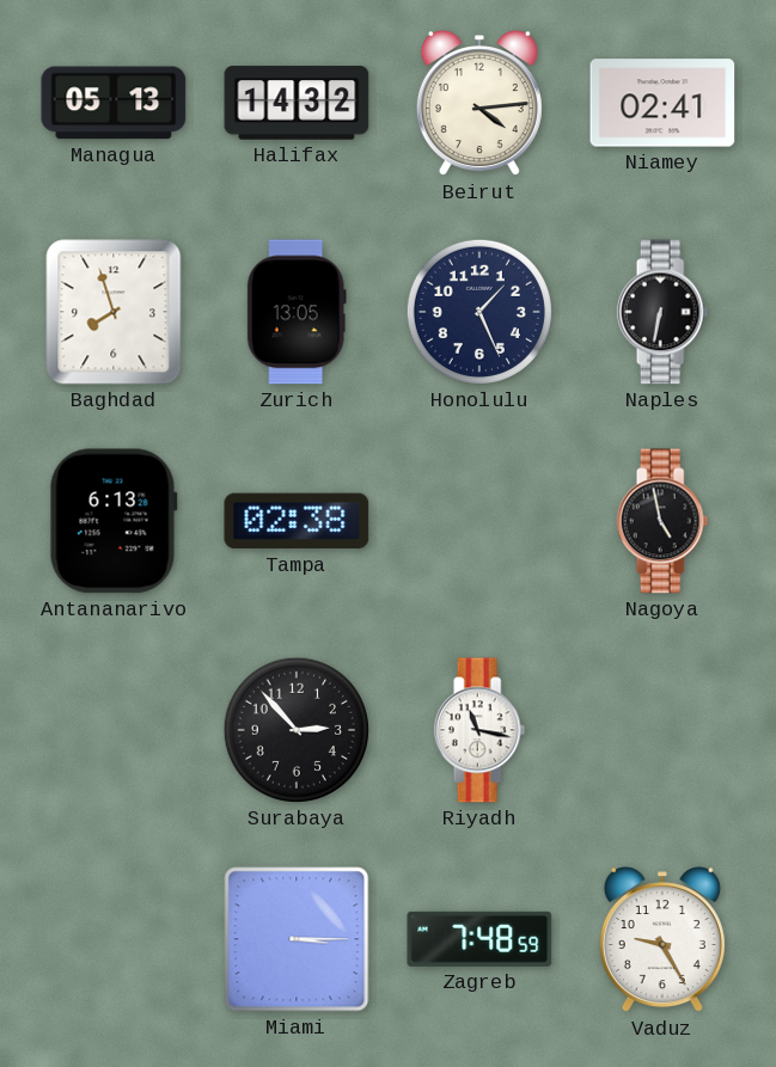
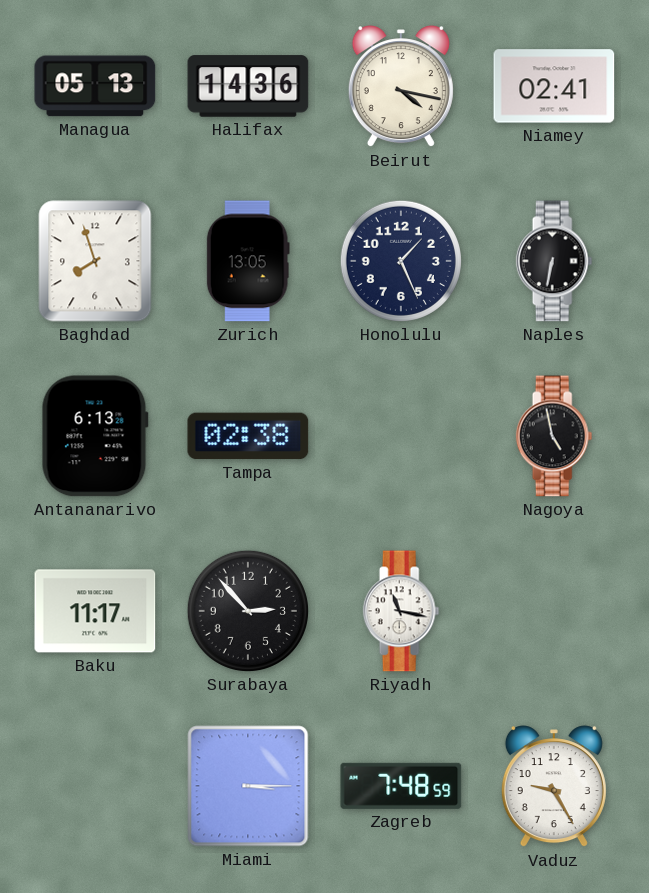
Halifax: 14:32 -> 14:36 (248, 86)
Beirut: 4:14 -> 4:17 (401, 87)
Baku: none -> 11:17 (95, 611)
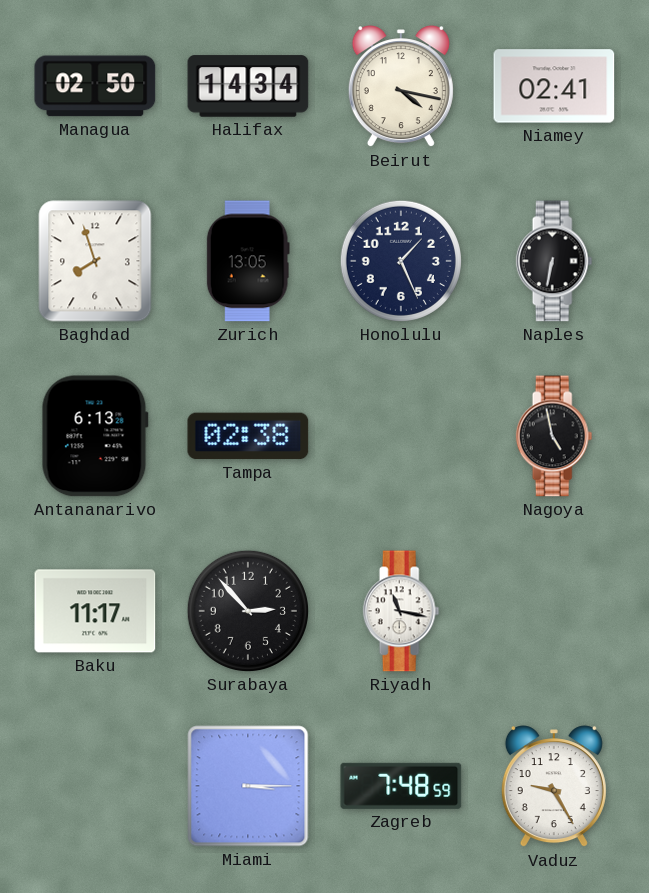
Managua: 05:13 -> 02:50 (95, 86)
Halifax: 14:36 -> 14:34 (248, 86)
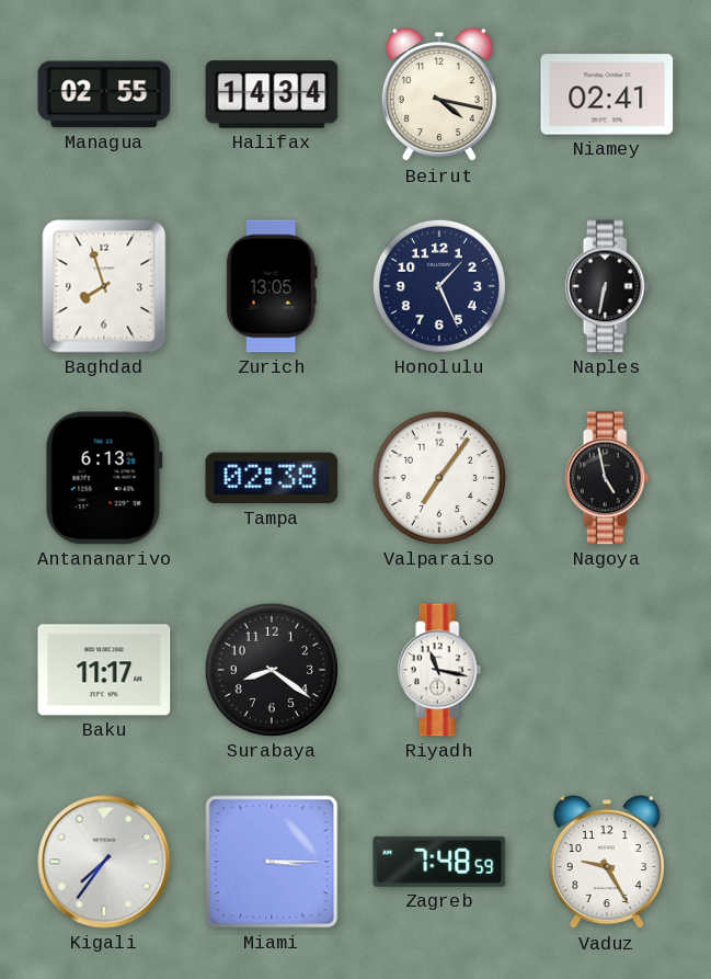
Managua: 02:50 -> 02:55 (104, 94)
Valparaiso: none -> 7:06 (439, 478)
Surabaya: 2:53 -> 8:21 (272, 670)
Kigali: none -> 7:36 (104, 862)
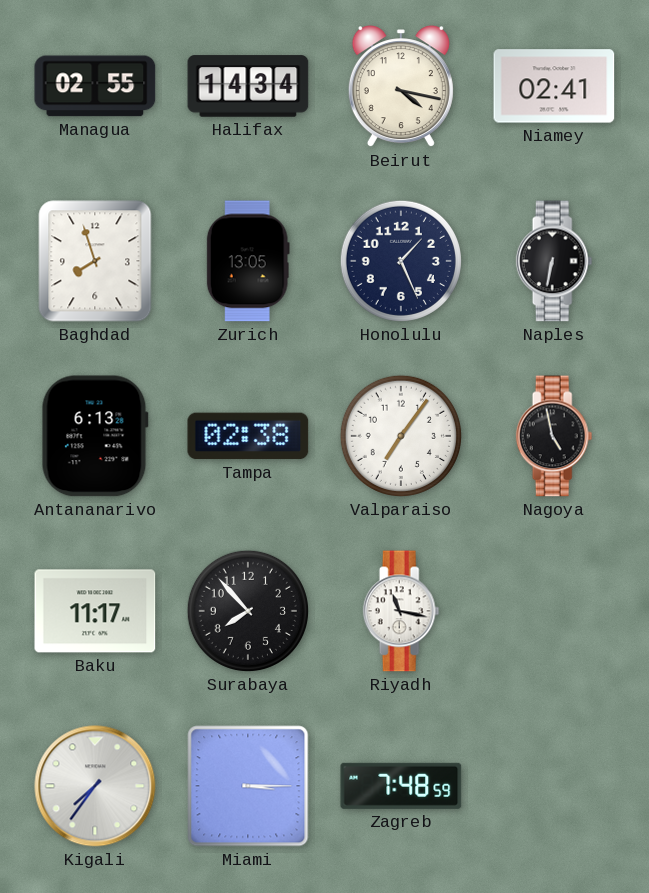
Surabaya: 8:21 -> 7:53 (248, 611)
Vaduz: 9:25 -> none (607, 863)
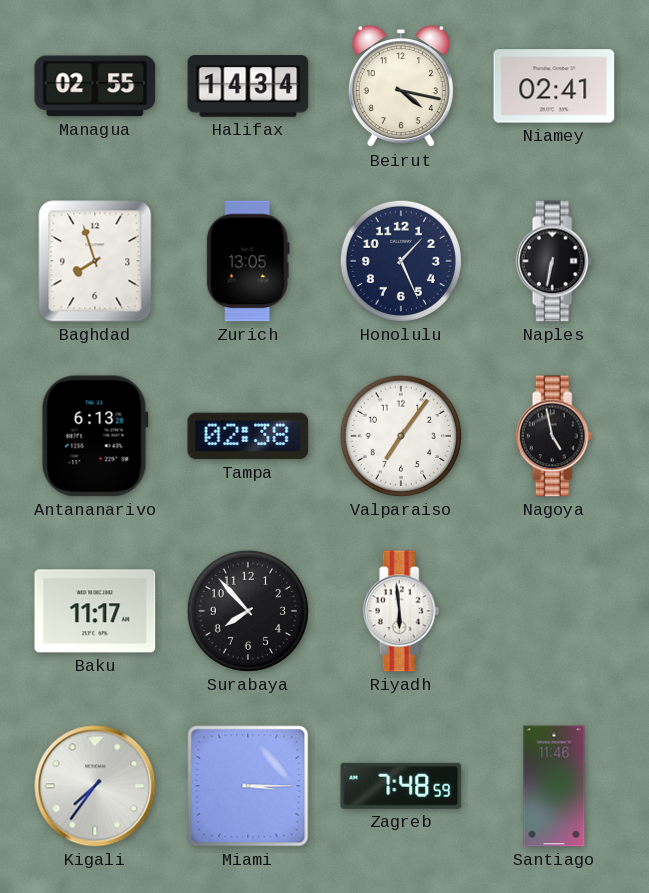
Riyadh: 11:17 -> 5:59 (401, 611)
Santiago: none -> 11:46 (554, 786)
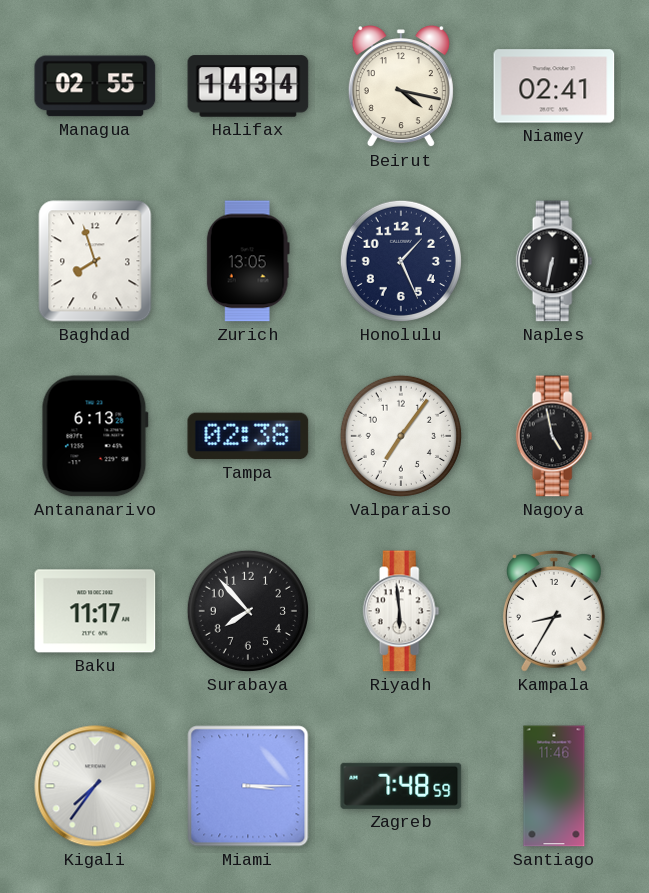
Kampala: none -> 8:35 (554, 611)
